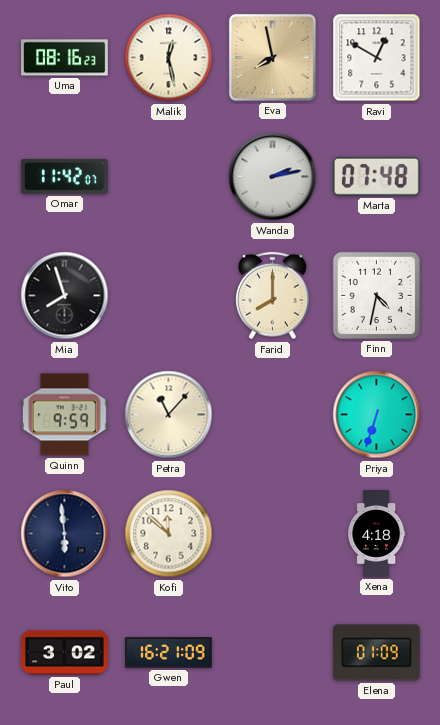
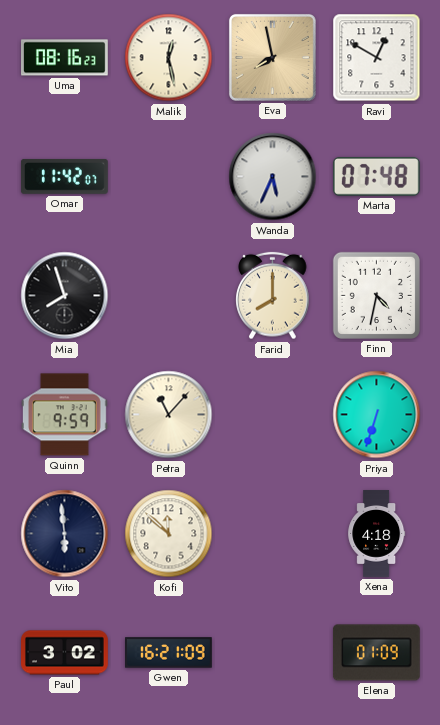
Wanda: 2:13 -> 5:34 (273, 177)
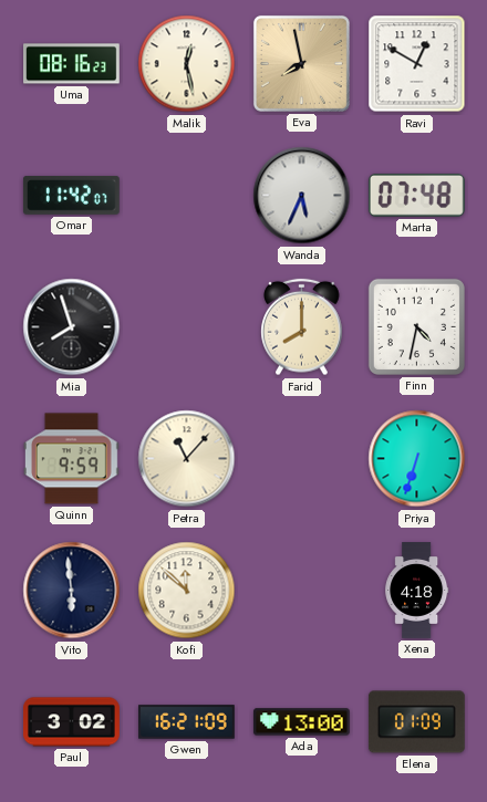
Ada: none -> 13:00 (301, 722)
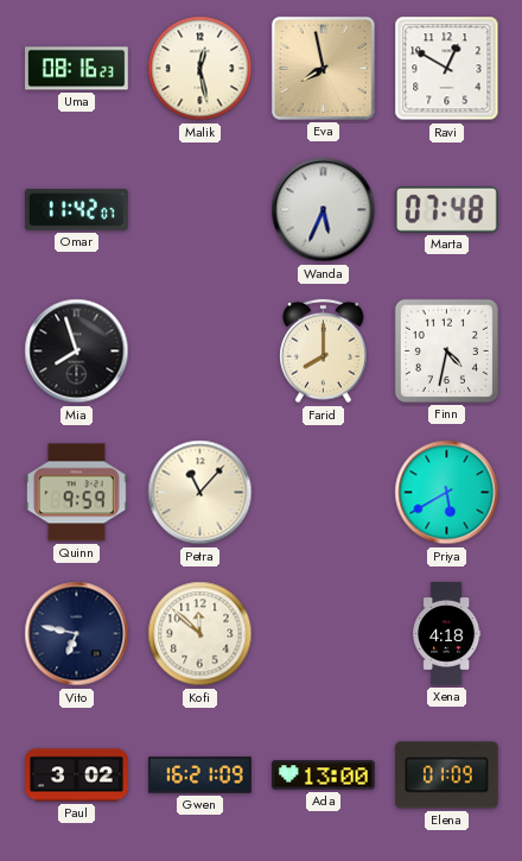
Priya: 6:33 -> 5:40 (447, 493)
Vito: 5:59 -> 6:47 (77, 634)
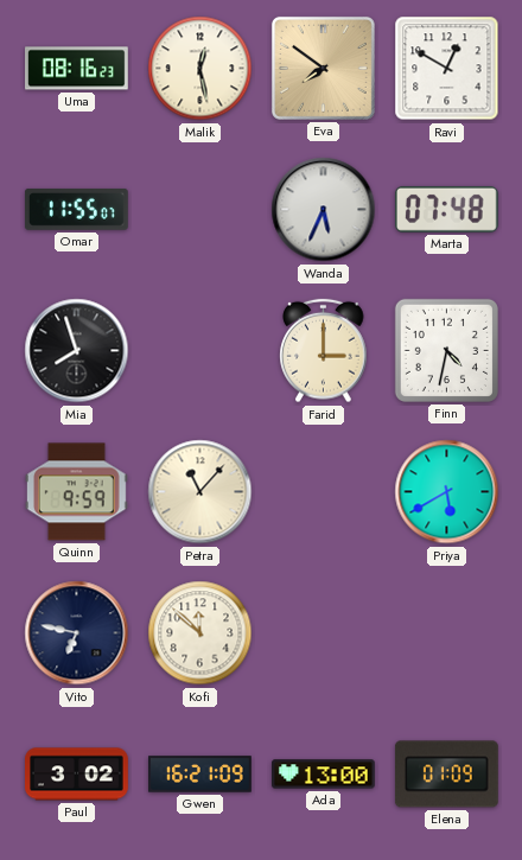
Eva: 7:58 -> 7:51 (323, 68)
Omar: 11:42 -> 11:55 (76, 209)
Farid: 8:00 -> 3:00 (324, 351)
Xena: 4:18 -> none (447, 634)
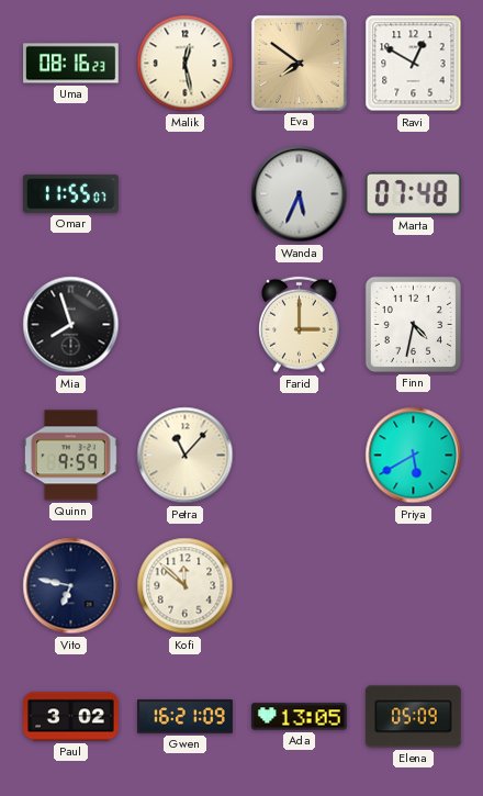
Ada: 13:00 -> 13:05 (299, 717)
Elena: 01:09 -> 05:09 (413, 717)
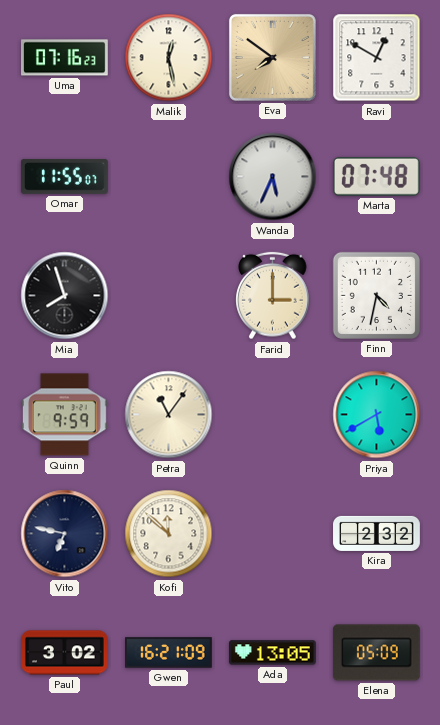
Uma: 08:16 -> 07:16 (65, 58)
Petra: 11:07 -> 11:06 (169, 415)
Kira: none -> 2:32 (377, 533)
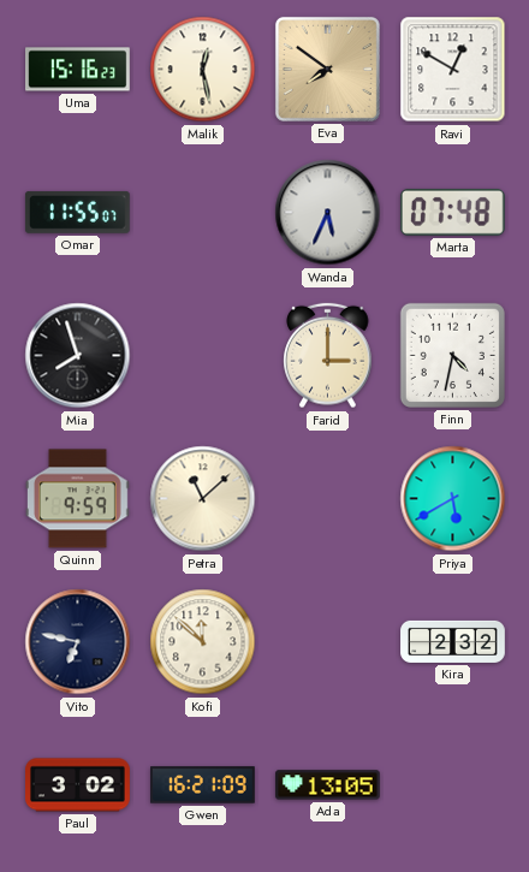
Uma: 07:16 -> 15:16 (78, 70)
Petra: 11:06 -> 11:08 (203, 499)
Elena: 05:09 -> none (376, 653)
